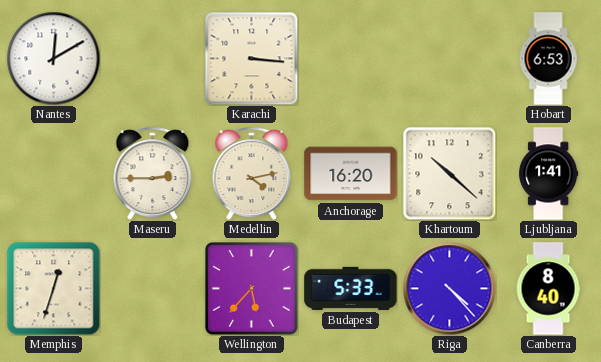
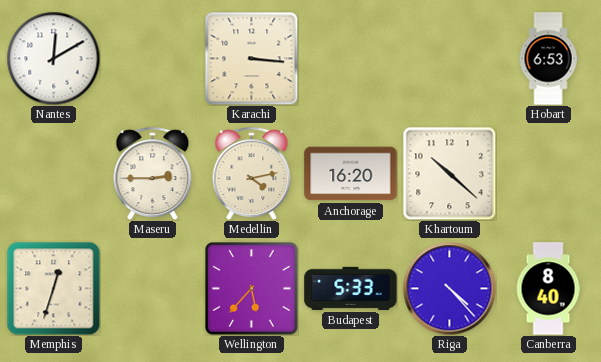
Ljubljana: 1:41 -> none (549, 174)
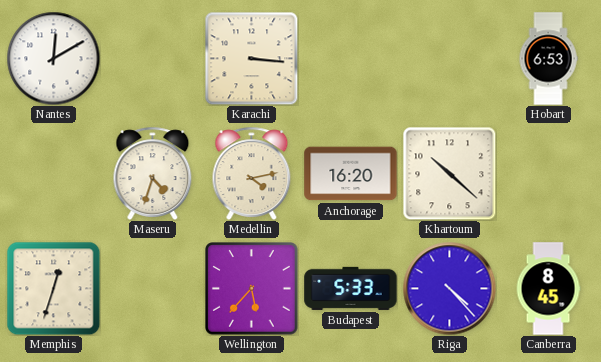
Maseru: 2:45 -> 4:33 (153, 173)
Canberra: 8:40 -> 8:45 (548, 289)
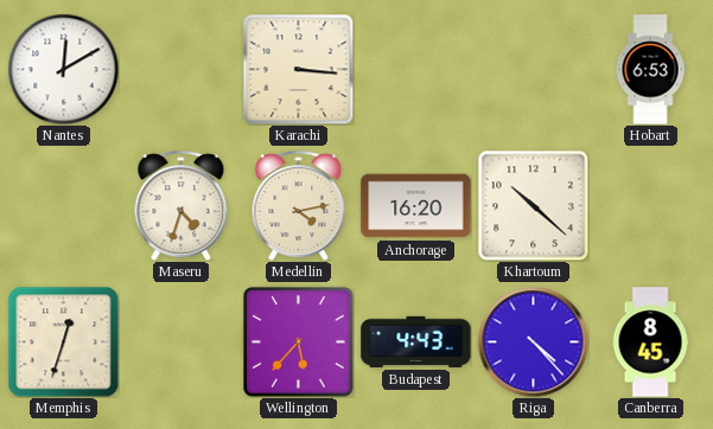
Budapest: 5:33 -> 4:43 (416, 341)
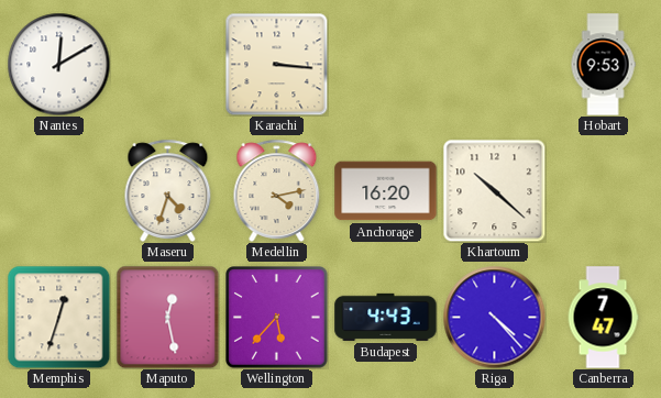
Hobart: 6:53 -> 9:53 (603, 65)
Maputo: none -> 12:28 (167, 317)
Canberra: 8:45 -> 7:47 (603, 318)
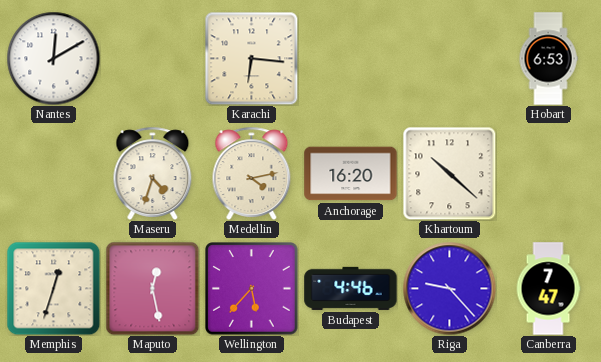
Karachi: 3:16 -> 6:16 (251, 58)
Hobart: 9:53 -> 6:53 (548, 59)
Budapest: 4:43 -> 4:46 (351, 288)
Riga: 4:23 -> 9:23 (449, 288)
